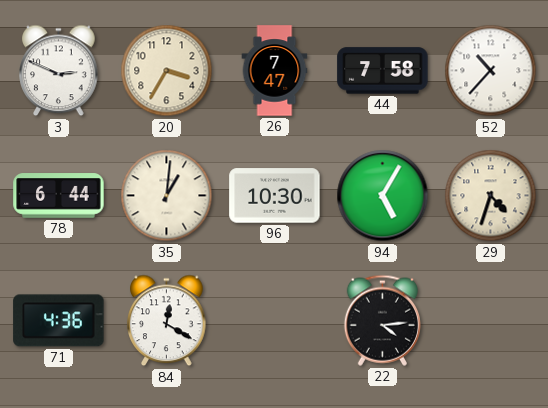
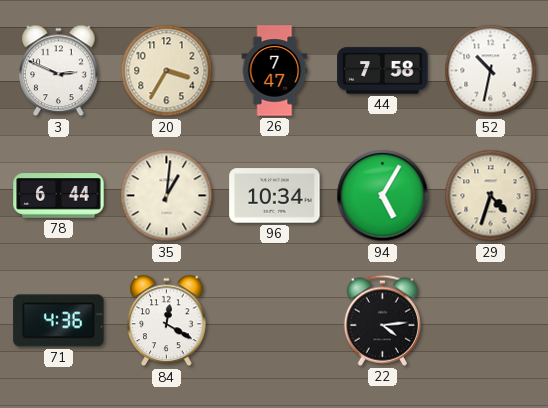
52: 10:37 -> 10:32 (491, 71)
96: 10:30 -> 10:34 (275, 196)
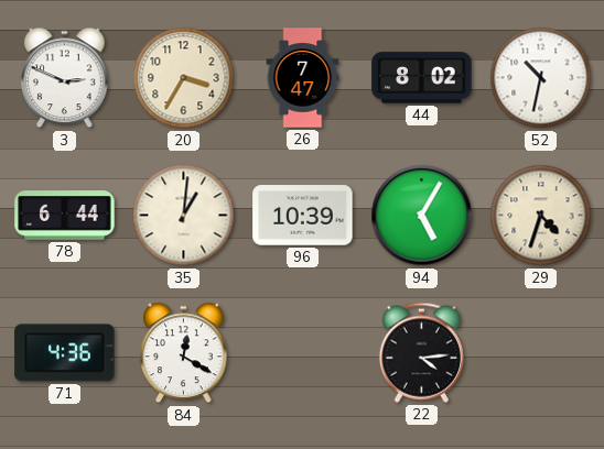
44: 7:58 -> 8:02 (422, 78)
96: 10:34 -> 10:39 (303, 216)
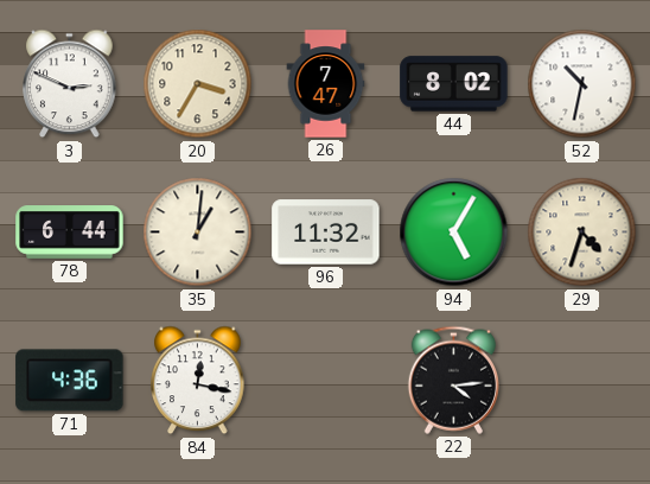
96: 10:39 -> 11:32 (326, 233)
84: 12:20 -> 12:17 (198, 381)
